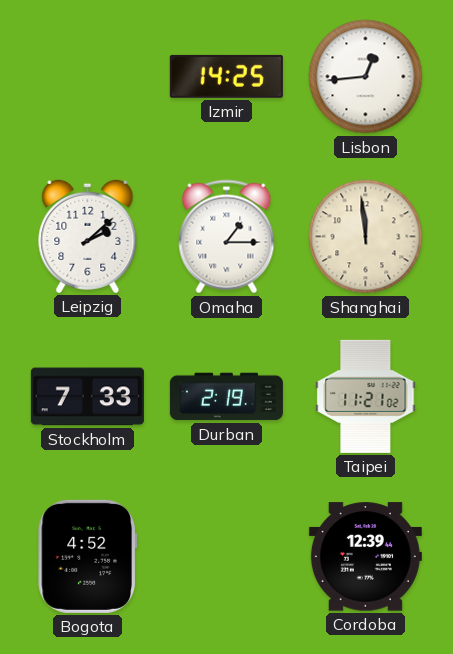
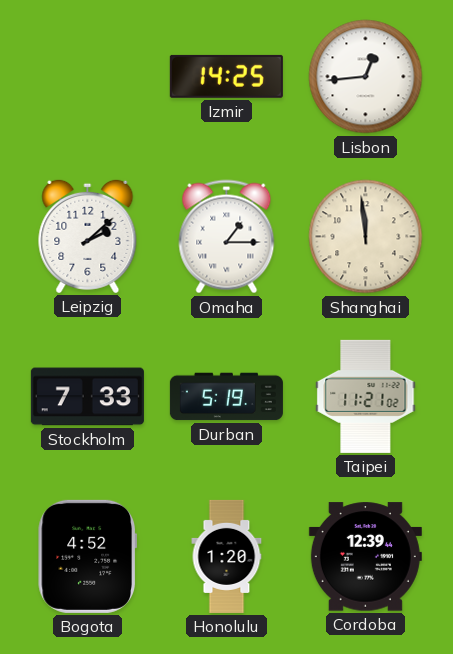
Durban: 2:19 -> 5:19 (226, 397)
Honolulu: none -> 1:20 (227, 556)
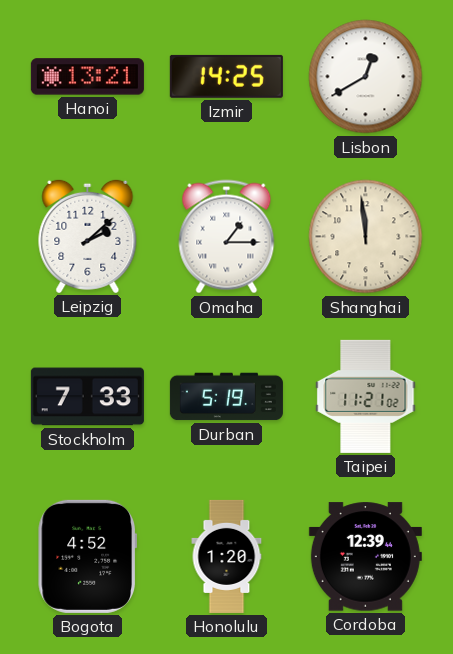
Hanoi: none -> 13:21 (87, 77)
Lisbon: 12:44 -> 12:40 (366, 77)
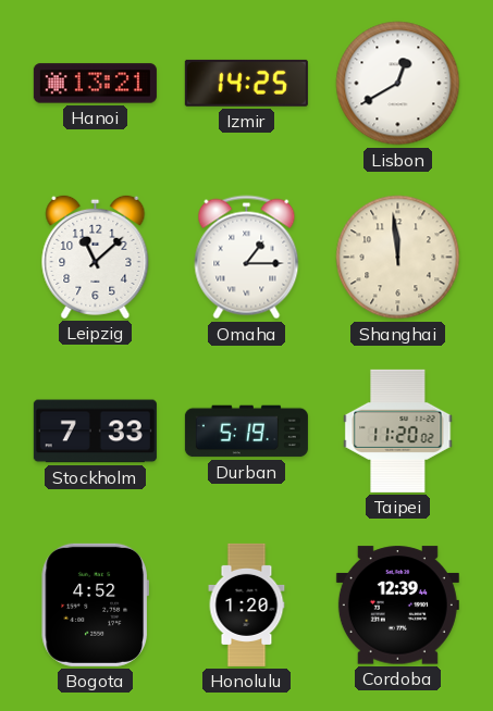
Leipzig: 2:08 -> 11:08 (96, 257)
Taipei: 11:21 -> 11:20 (398, 431)
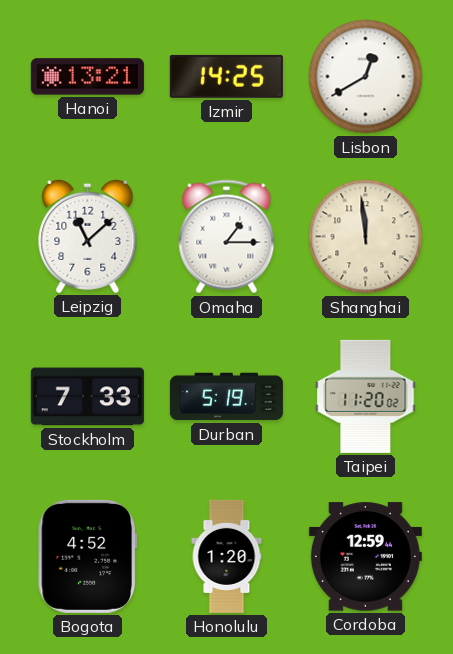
Cordoba: 12:39 -> 12:59 (365, 557)
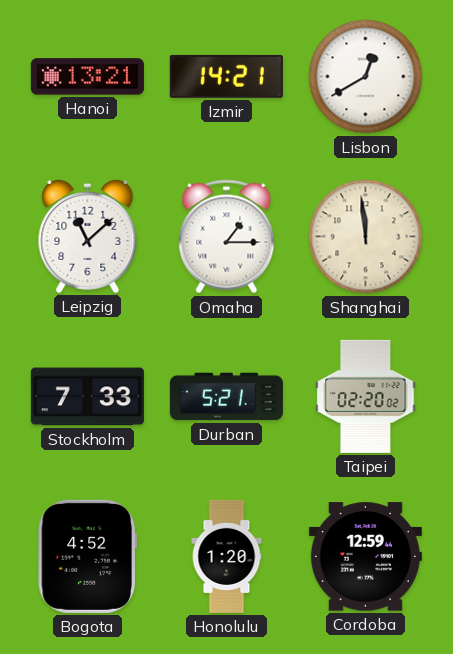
Izmir: 14:25 -> 14:21 (226, 76)
Durban: 5:19 -> 5:21 (226, 397)
Taipei: 11:20 -> 02:20 (366, 396)
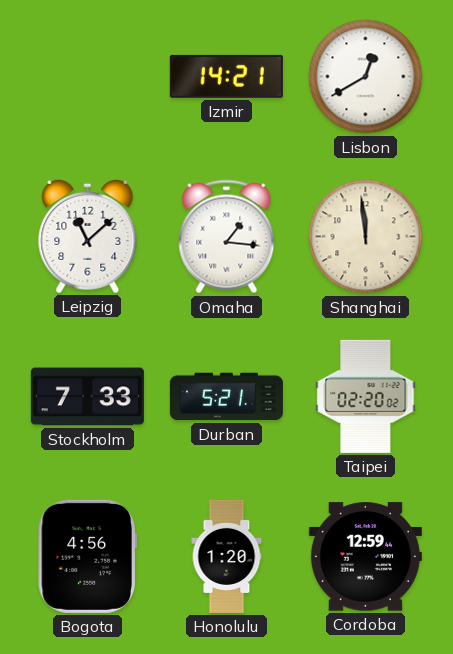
Hanoi: 13:21 -> none (87, 77)
Omaha: 1:15 -> 1:16 (227, 237)
Bogota: 4:52 -> 4:56 (87, 556)
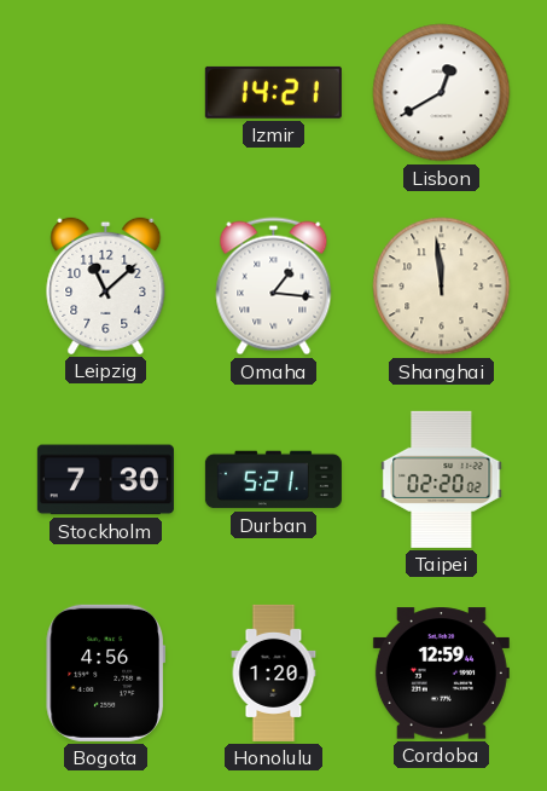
Stockholm: 7:33 -> 7:30 (105, 480)
